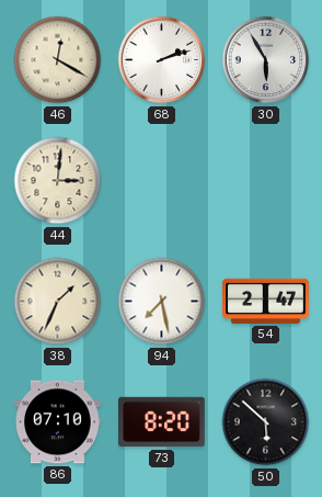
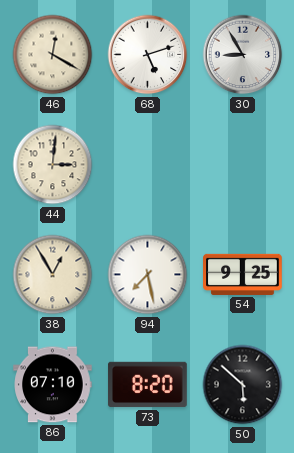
68: 2:12 -> 5:12 (148, 55)
30: 5:55 -> 8:55 (243, 55)
38: 1:34 -> 12:55 (53, 275)
54: 2:47 -> 9:25 (243, 274)
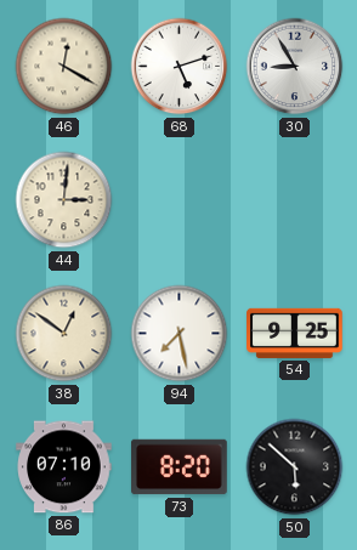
38: 12:55 -> 12:51 (64, 334)
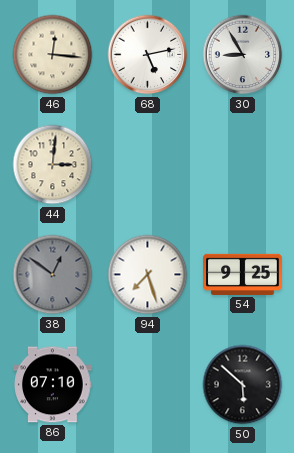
46: 12:20 -> 12:16 (53, 55)
68: 5:12 -> 5:13 (148, 55)
38 dial: cream -> grey (53, 275)
94: 7:28 -> 7:27 (148, 275)
73: 8:20 -> none (180, 467)
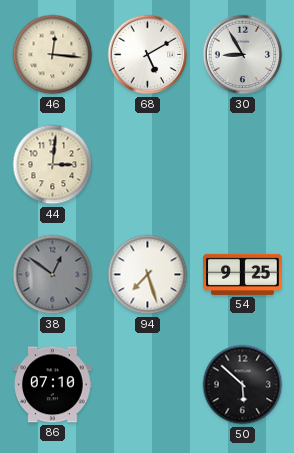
68: 5:13 -> 5:10 (148, 55)
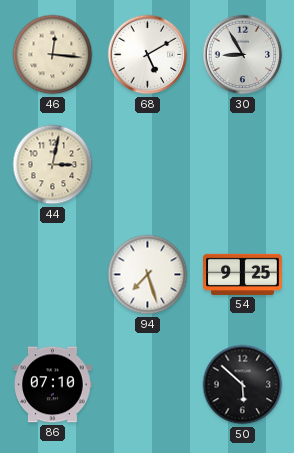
44: 3:01 -> 3:02 (53, 165)
38: 12:51 -> none (53, 275)
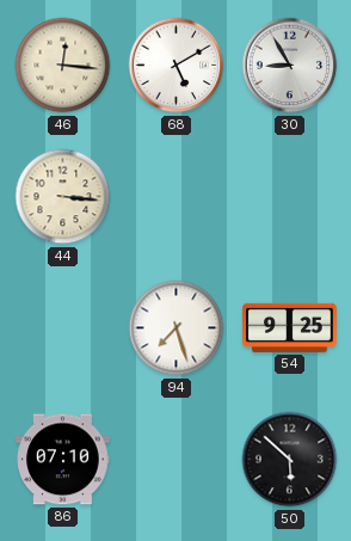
44: 3:02 -> 3:16 (63, 197)
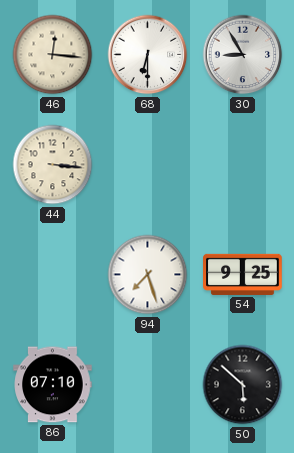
68: 5:10 -> 6:30 (148, 55)
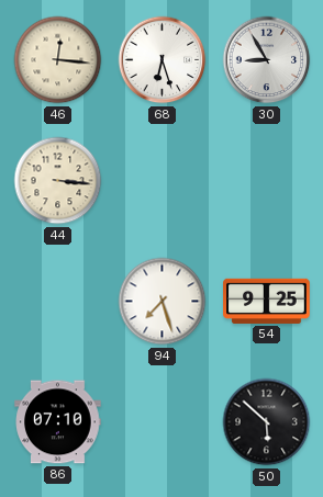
68: 6:30 -> 6:27 (163, 60)
